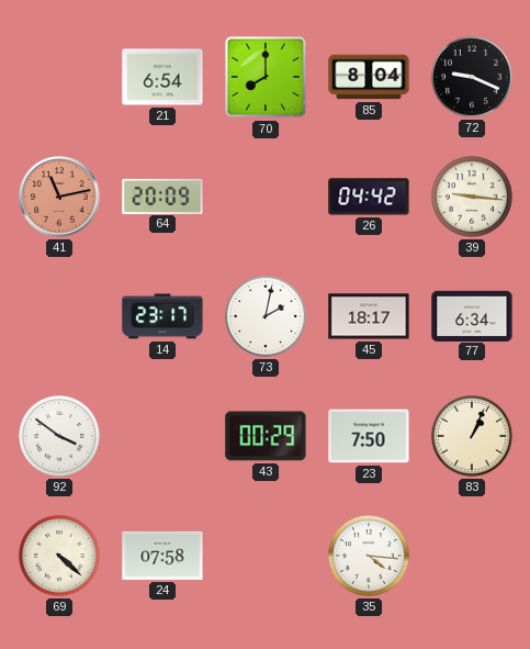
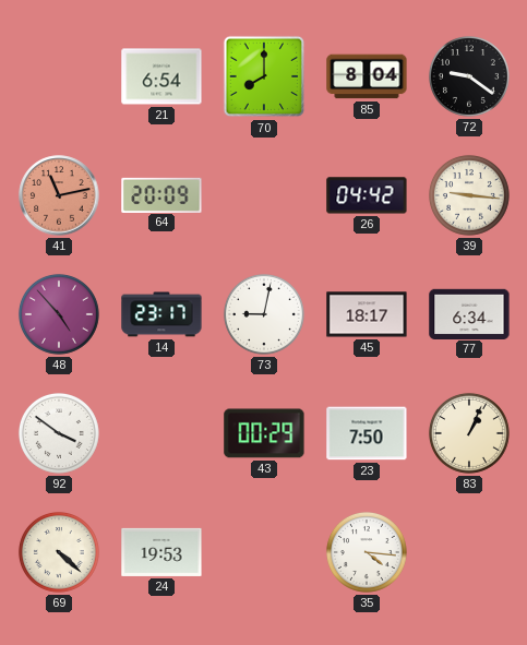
72: 9:19 -> 9:21 (469, 76)
48: none -> 4:53 (59, 314)
73: 2:02 -> 9:02 (264, 314)
24: 07:58 -> 19:53 (161, 552)
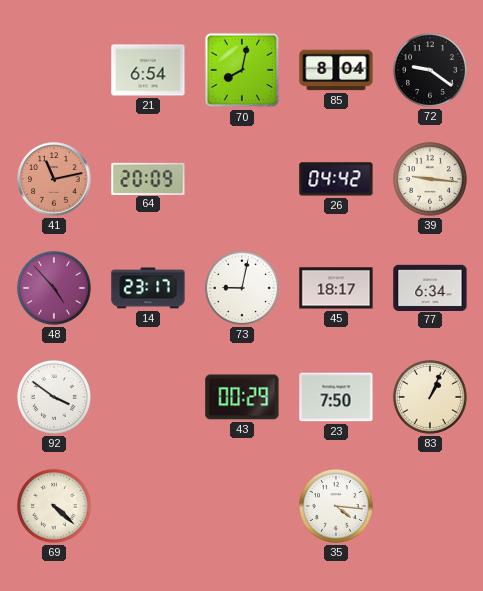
70: 8:00 -> 8:02 (242, 70)
24: 19:53 -> none (161, 552)
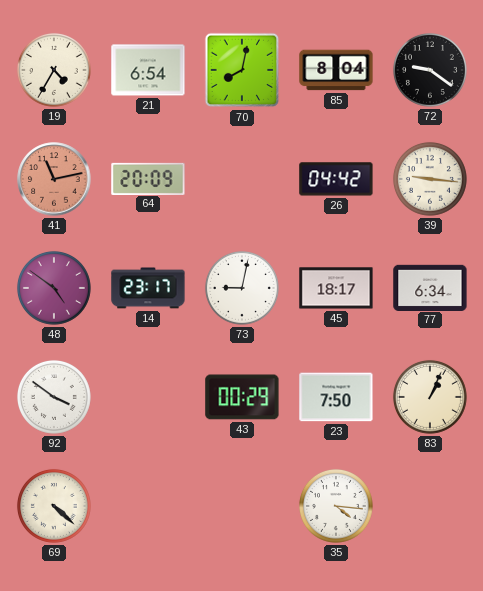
19: none -> 4:35 (54, 70)
48: 4:53 -> 4:51 (54, 288)
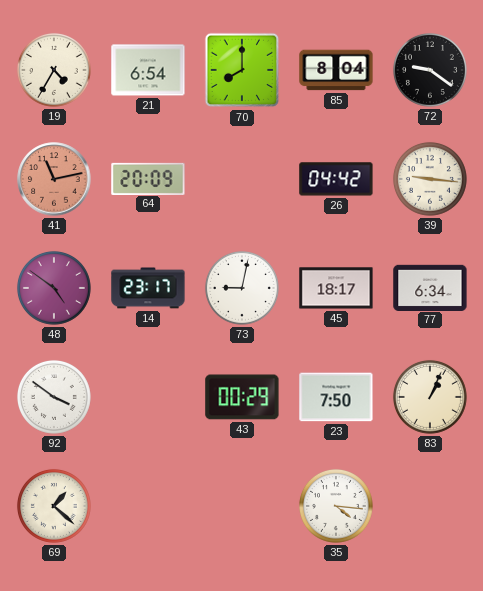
70: 8:02 -> 8:00 (242, 70)
69: 4:22 -> 1:22 (54, 506)
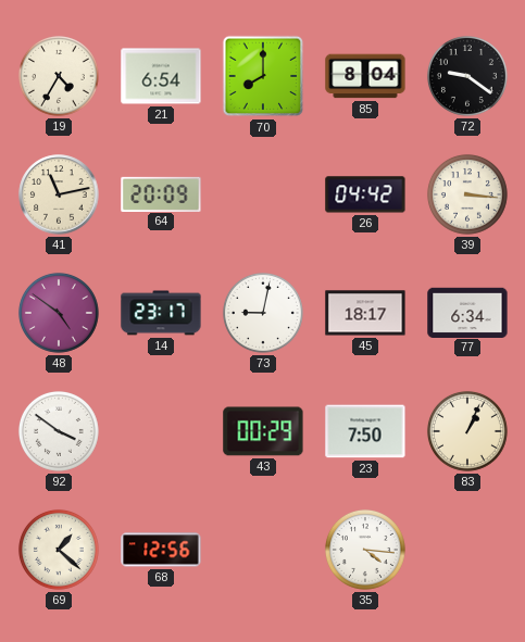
41 dial: salmon -> cream (59, 194)
39: 9:16 -> 3:16 (467, 194)
68: none -> 12:56 (161, 550)
